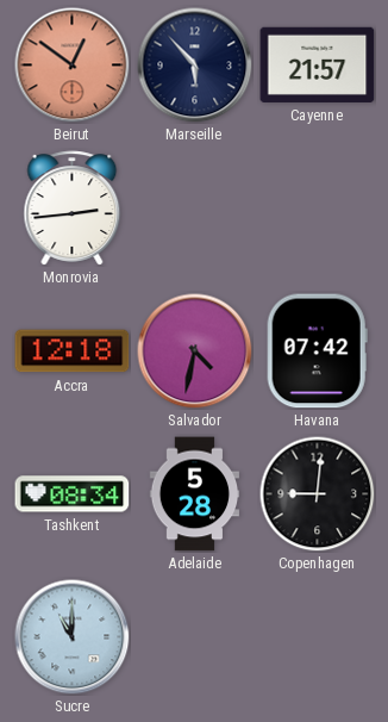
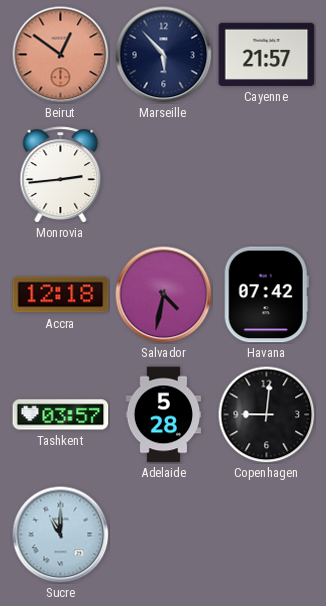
Tashkent: 08:34 -> 03:57 (61, 415)
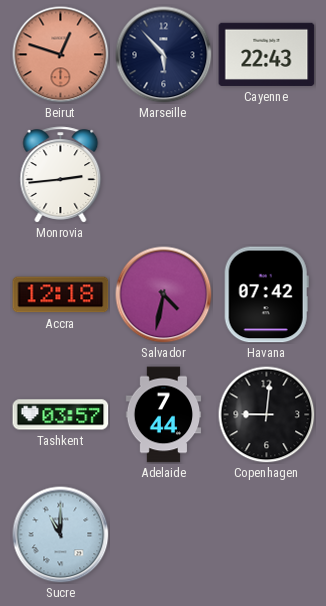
Beirut: 12:51 -> 12:48 (61, 55)
Cayenne: 21:57 -> 22:43 (267, 54)
Adelaide: 5:28 -> 7:44 (164, 415)
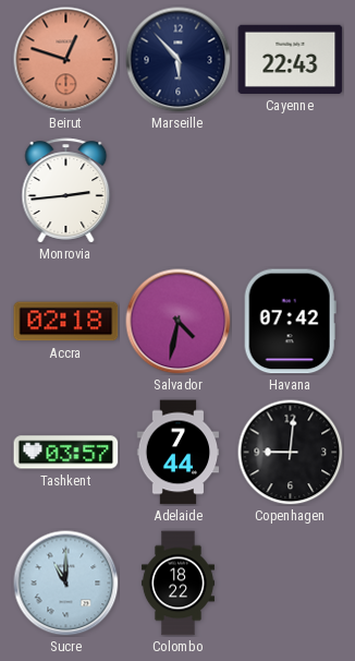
Accra: 12:18 -> 02:18 (66, 322)
Colombo: none -> 18:22 (177, 584)
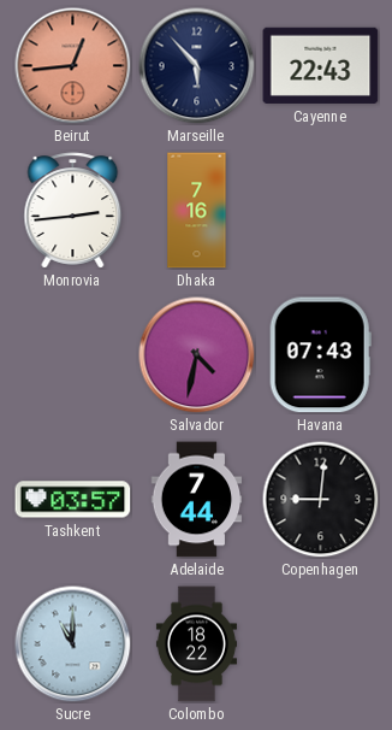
Beirut: 12:48 -> 12:44 (73, 66)
Dhaka: none -> 7:16 (197, 211)
Accra: 02:18 -> none (66, 322)
Havana: 07:42 -> 07:43 (320, 355)
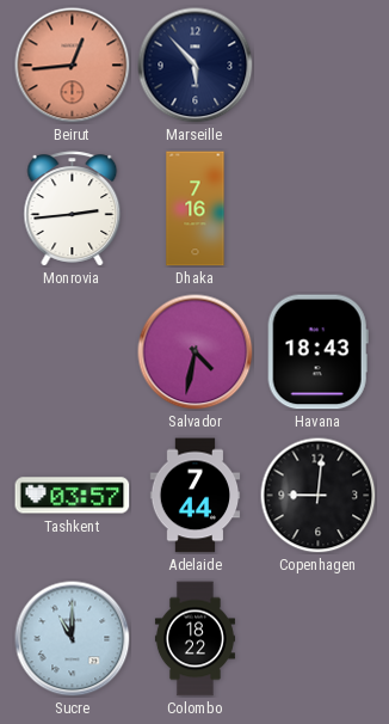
Cayenne: 22:43 -> none (321, 65)
Havana: 07:43 -> 18:43 (317, 352)
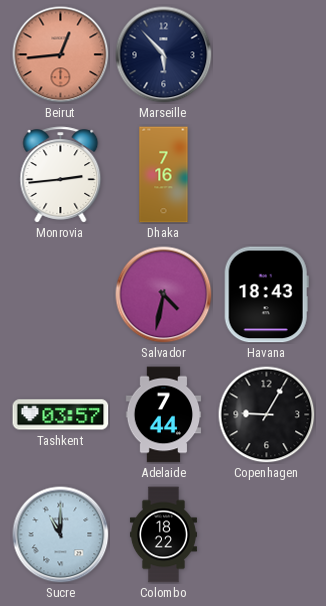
Copenhagen: 9:01 -> 9:05 (266, 414)
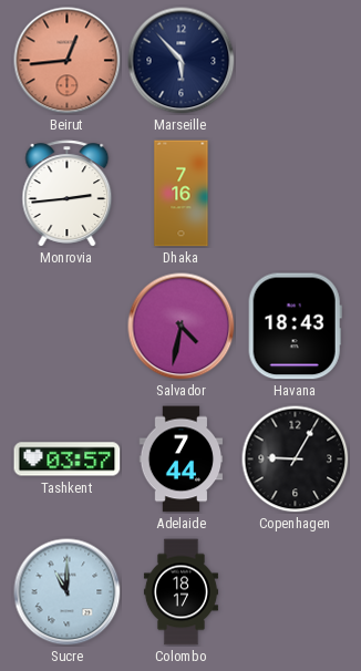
Colombo: 18:22 -> 18:17 (180, 592)
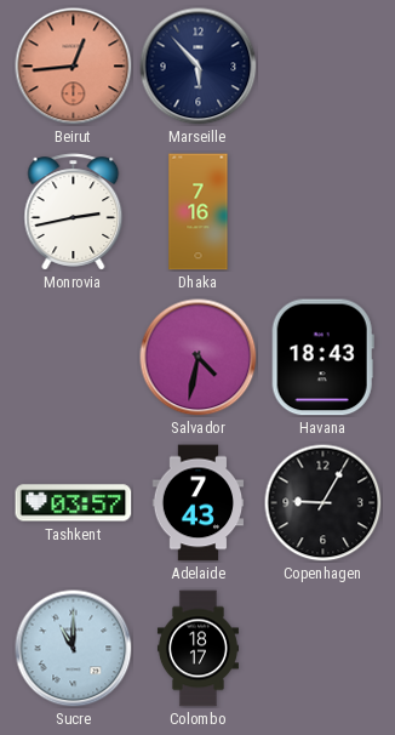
Monrovia: 2:44 -> 2:43 (74, 212)
Adelaide: 7:44 -> 7:43 (199, 503)
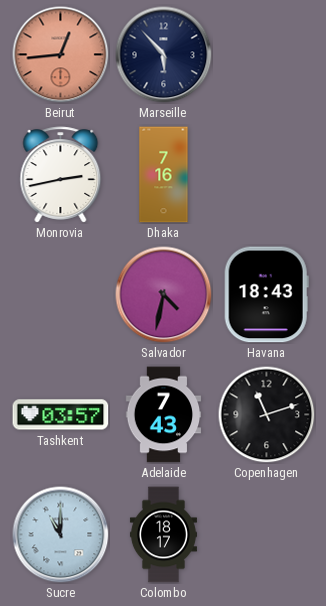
Copenhagen: 9:05 -> 11:12 (266, 414)
